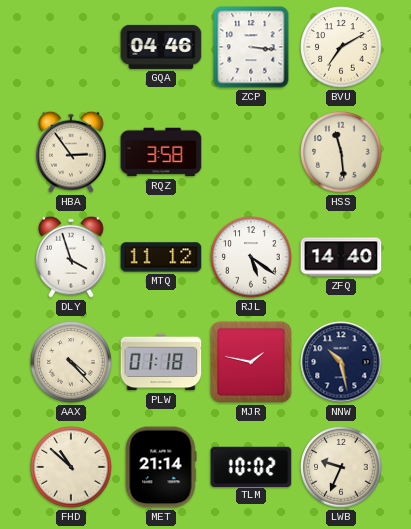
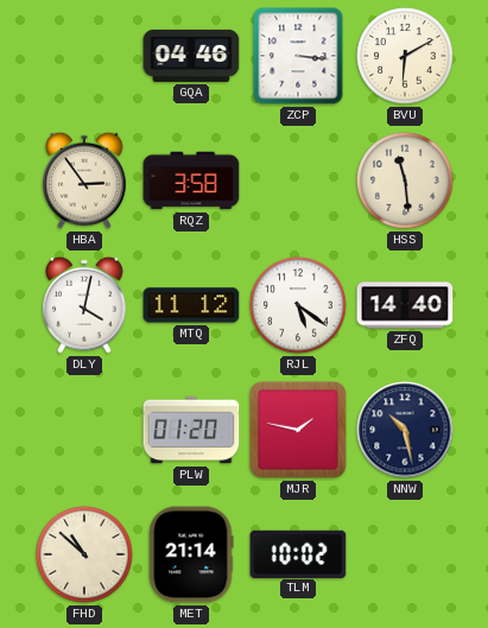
BVU: 7:10 -> 6:10 (405, 56)
DLY: 3:57 -> 4:02 (84, 305)
AAX: 4:23 -> none (71, 362)
PLW: 01:18 -> 01:20 (191, 430)
LWB: 9:34 -> none (341, 467)
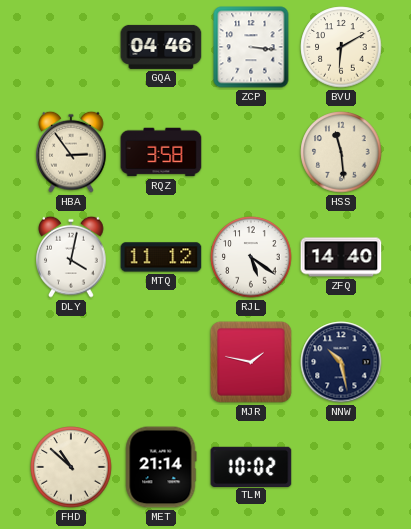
PLW: 01:20 -> none (191, 430)
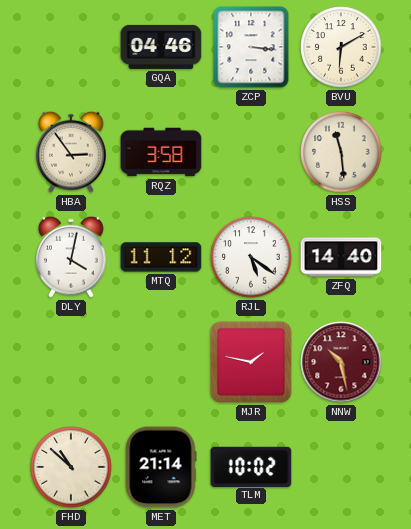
NNW dial: navy -> burgundy (341, 362)
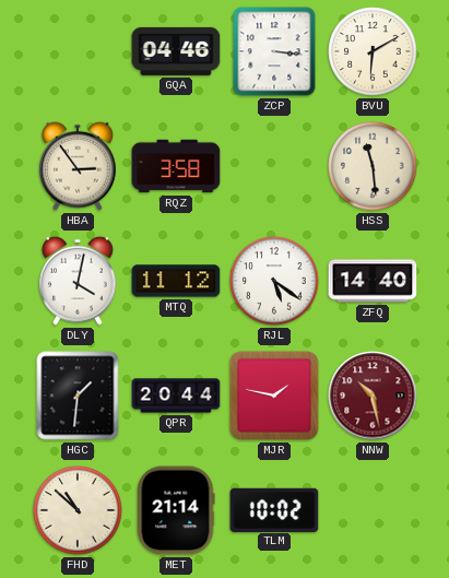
HGC: none -> 1:31 (78, 396)
QPR: none -> 20:44 (176, 396)
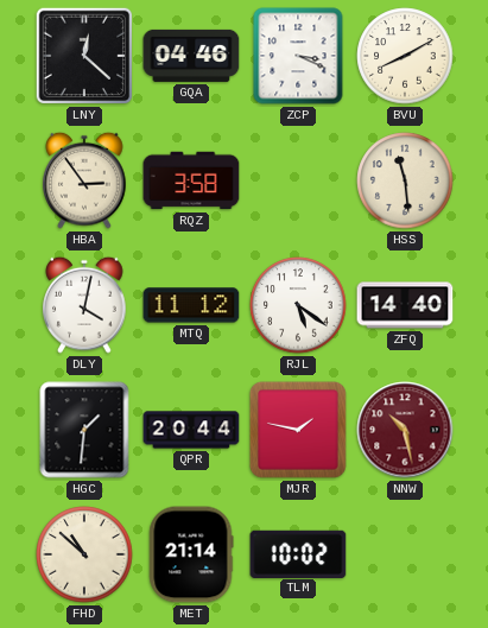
LNY: none -> 12:22 (84, 56)
ZCP: 3:16 -> 3:19 (298, 56)
BVU: 6:10 -> 8:10 (405, 56)
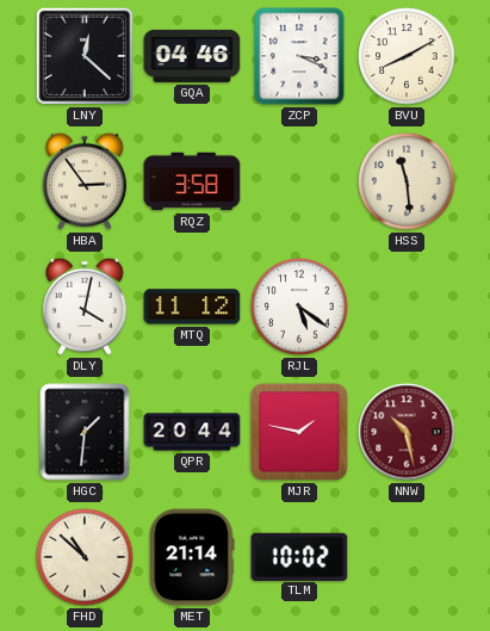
ZFQ: 14:40 -> none (405, 305)
